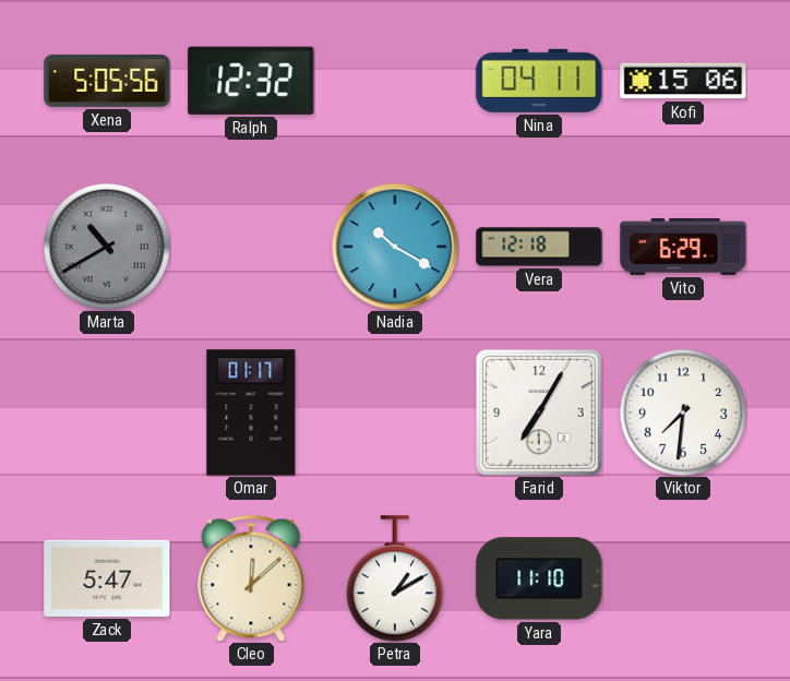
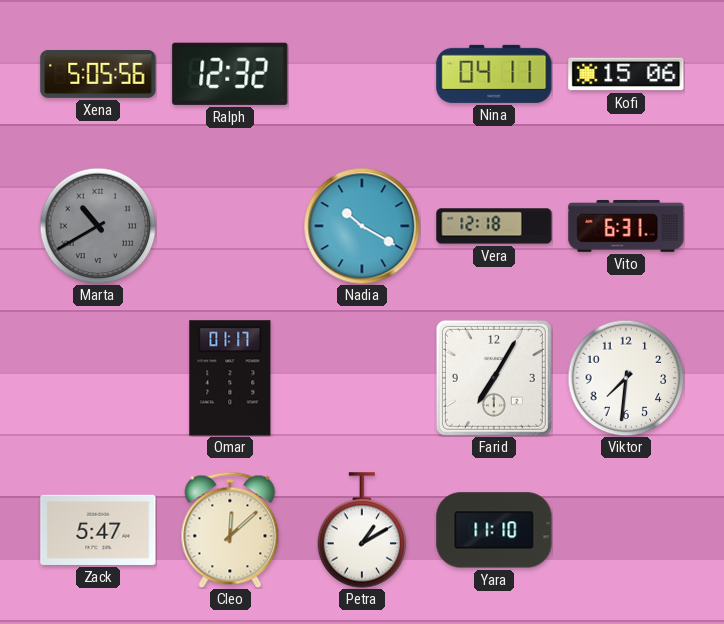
Vito: 6:29 -> 6:31 (626, 226)
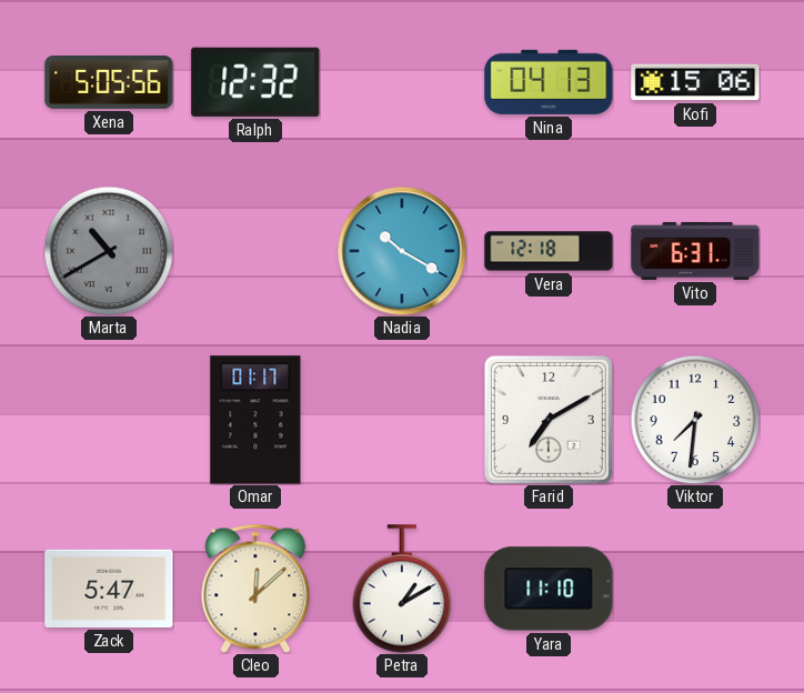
Nina: 04:11 -> 04:13 (549, 82)
Farid: 7:05 -> 7:10 (549, 420)
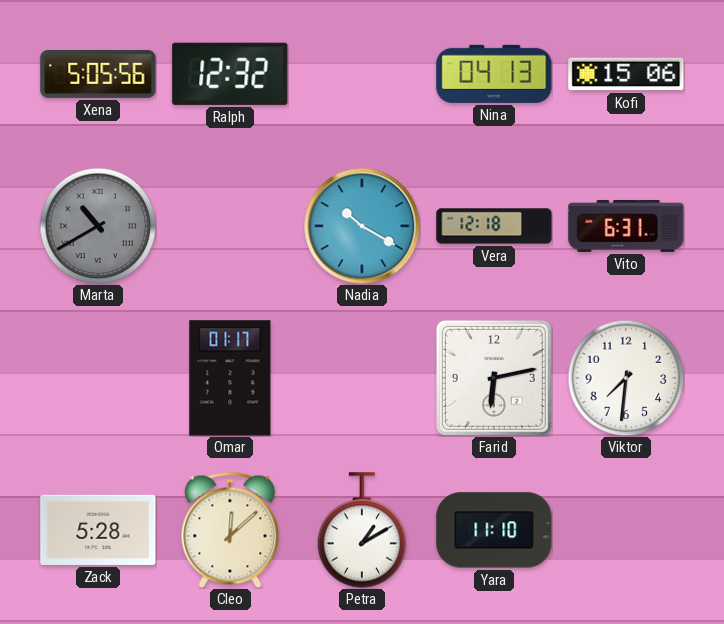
Farid: 7:10 -> 6:13 (494, 378)
Zack: 5:47 -> 5:28 (98, 530)
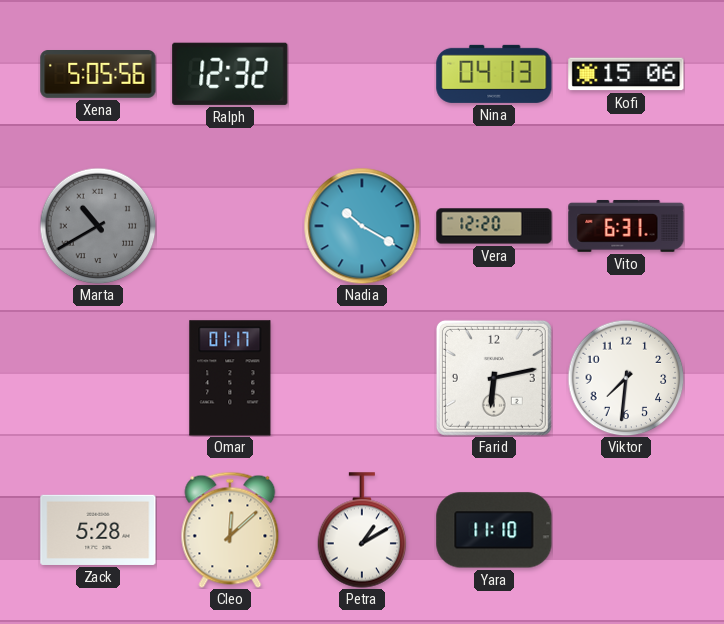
Vera: 12:18 -> 12:20 (494, 226)
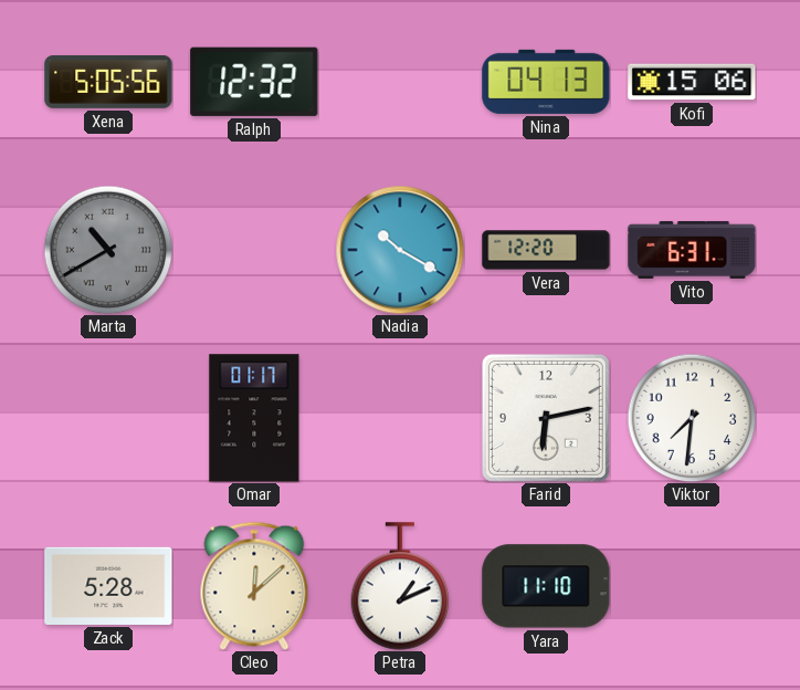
Petra: 1:10 -> 1:11 (400, 586)
